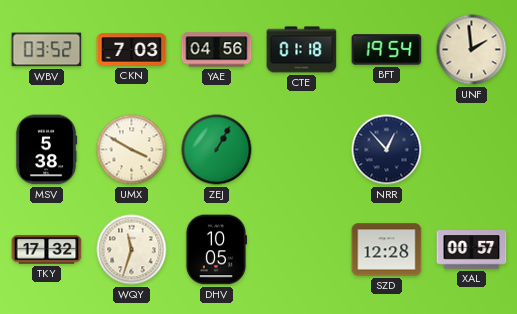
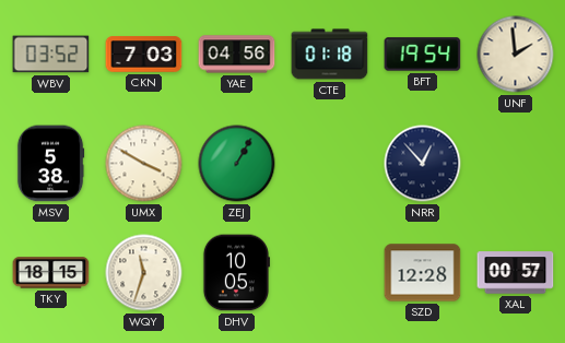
TKY: 17:32 -> 18:15 (51, 273)
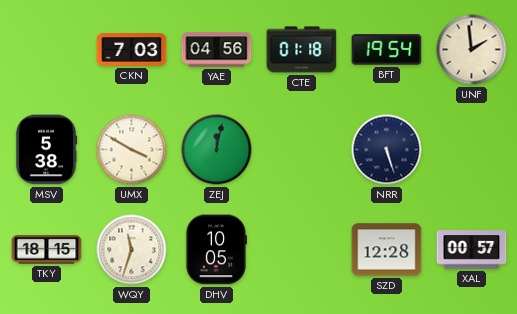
WBV: 03:52 -> none (51, 55)
ZEJ: 1:05 -> 12:02 (217, 150)
NRR: 12:53 -> 5:27 (387, 150)
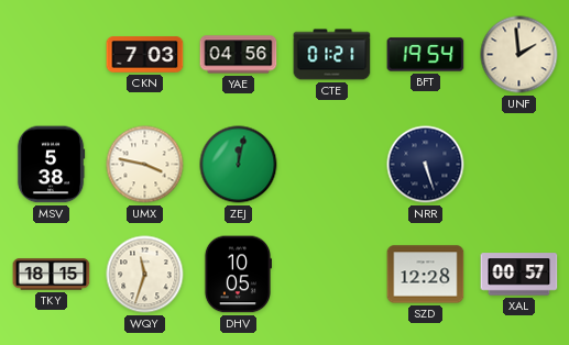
CTE: 01:18 -> 01:21 (332, 55)
UMX: 3:50 -> 3:47 (145, 165)
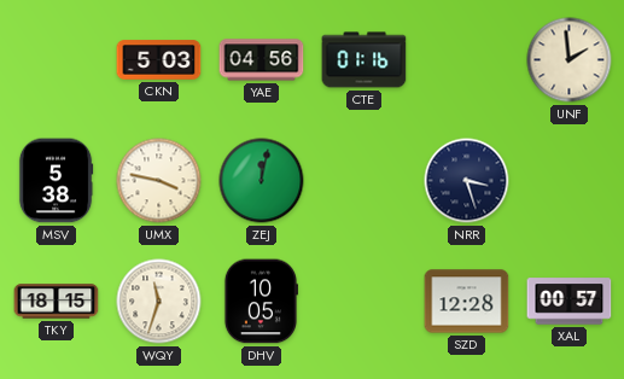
CKN: 7:03 -> 5:03 (159, 60)
CTE: 01:21 -> 01:16 (365, 60)
BFT: 19:54 -> none (426, 55)
NRR: 5:27 -> 3:27 (467, 181)
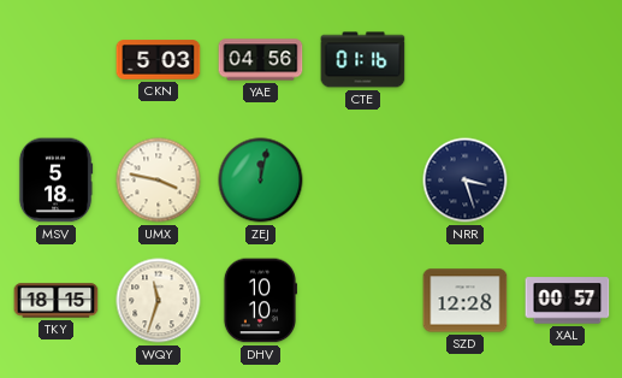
UNF: 1:59 -> none (570, 60)
MSV: 5:38 -> 5:18 (55, 181)
DHV: 10:05 -> 10:10 (259, 301)
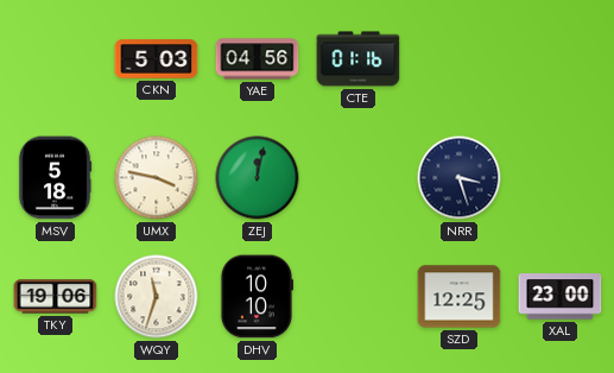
TKY: 18:15 -> 19:06 (56, 297)
SZD: 12:28 -> 12:25 (460, 297)
XAL: 00:57 -> 23:00 (561, 297)
